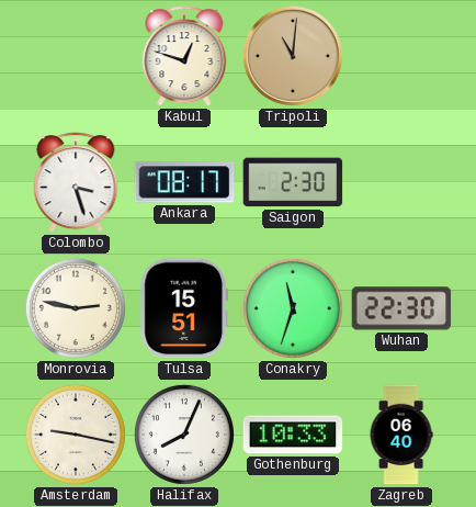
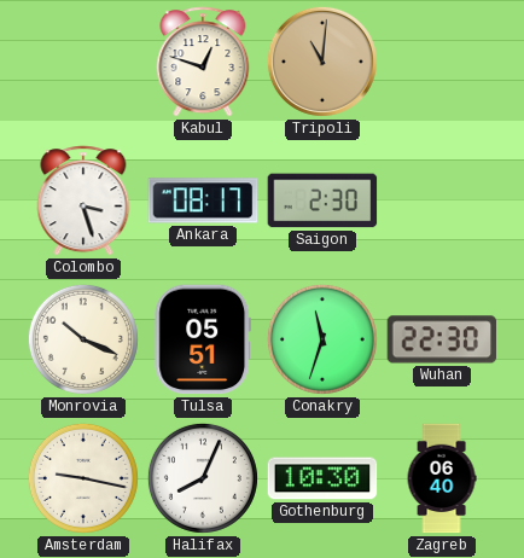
Monrovia: 2:47 -> 10:19 (83, 339)
Tulsa: 15:51 -> 05:51 (203, 339)
Gothenburg: 10:33 -> 10:30 (322, 478)
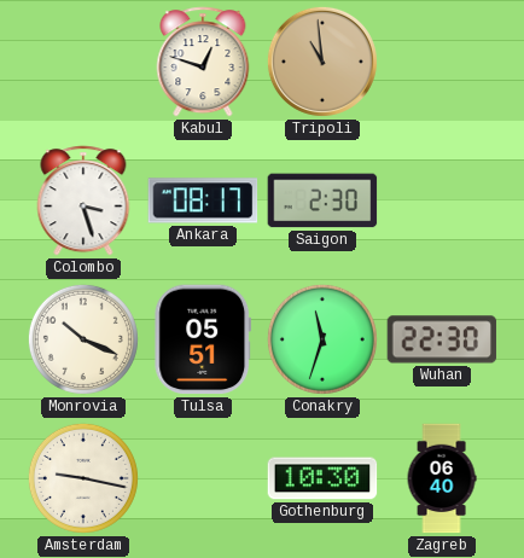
Tripoli: 11:01 -> 10:59 (322, 62)
Halifax: 8:04 -> none (203, 478)
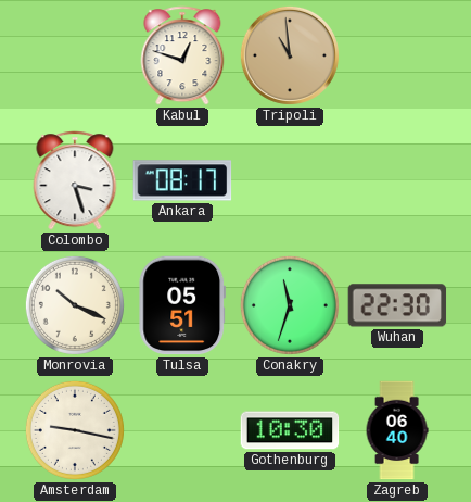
Saigon: 2:30 -> none (322, 200)
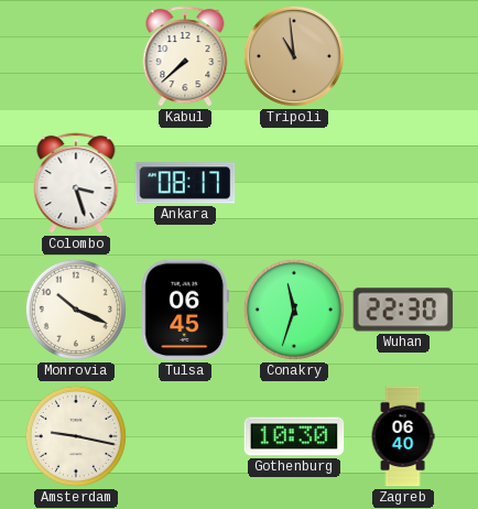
Kabul: 12:48 -> 7:38 (185, 56)
Tulsa: 05:51 -> 06:45 (185, 310)
